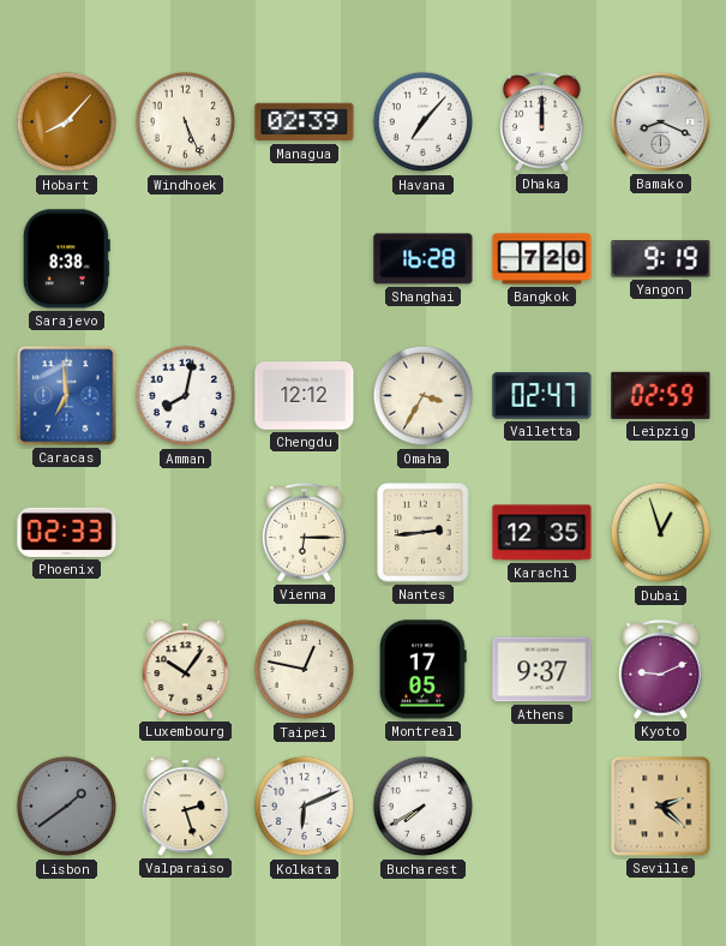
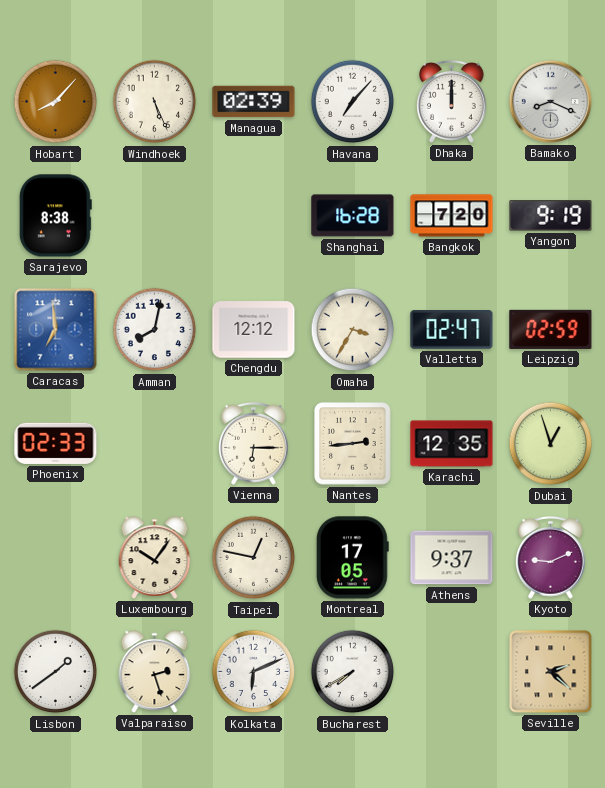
Lisbon dial: grey -> white (56, 672)
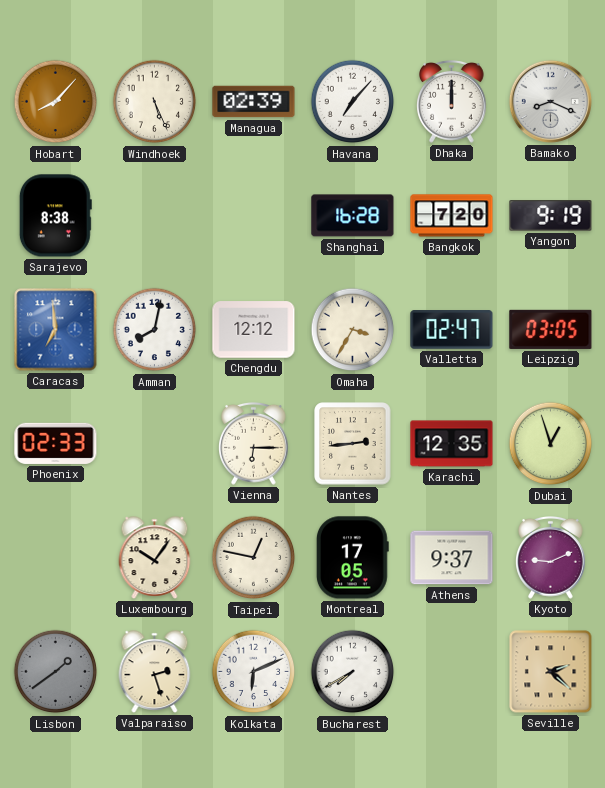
Leipzig: 02:59 -> 03:05 (551, 329)
Lisbon dial: white -> grey (56, 672)
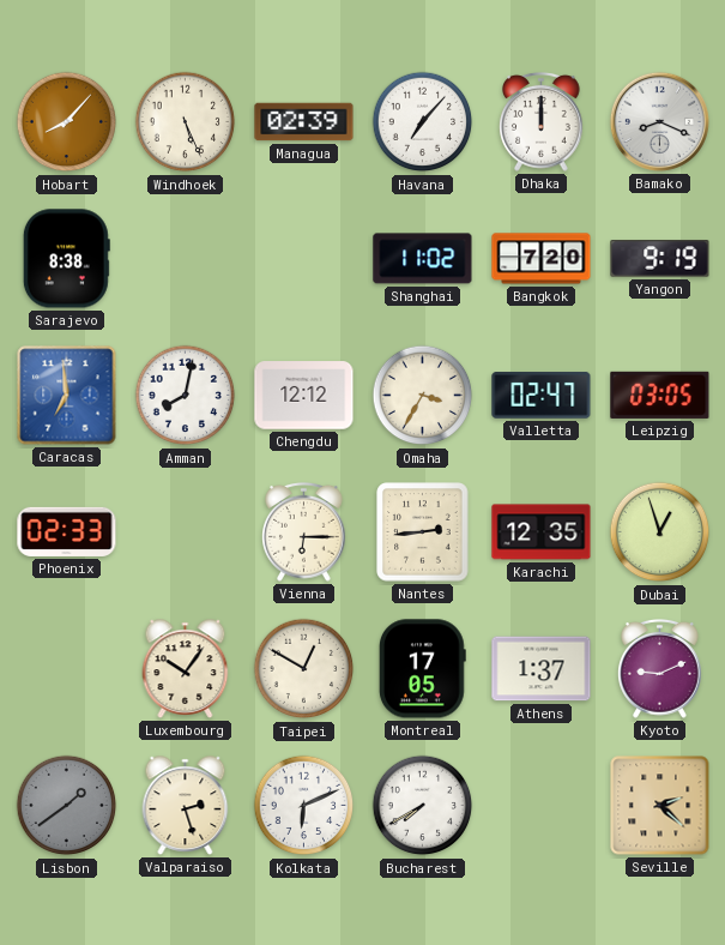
Shanghai: 16:28 -> 11:02 (423, 259)
Taipei: 12:47 -> 12:50 (304, 669)
Athens: 9:37 -> 1:37 (542, 669)
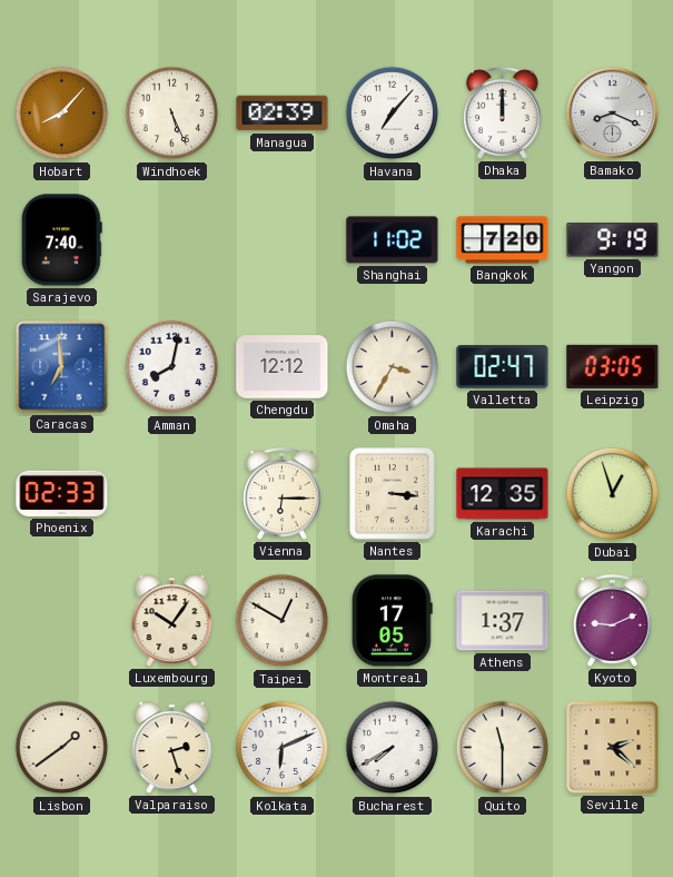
Sarajevo: 8:38 -> 7:40 (61, 240)
Nantes: 2:44 -> 3:16 (393, 494)
Lisbon dial: grey -> cream (62, 748)
Quito: none -> 11:30 (503, 748)
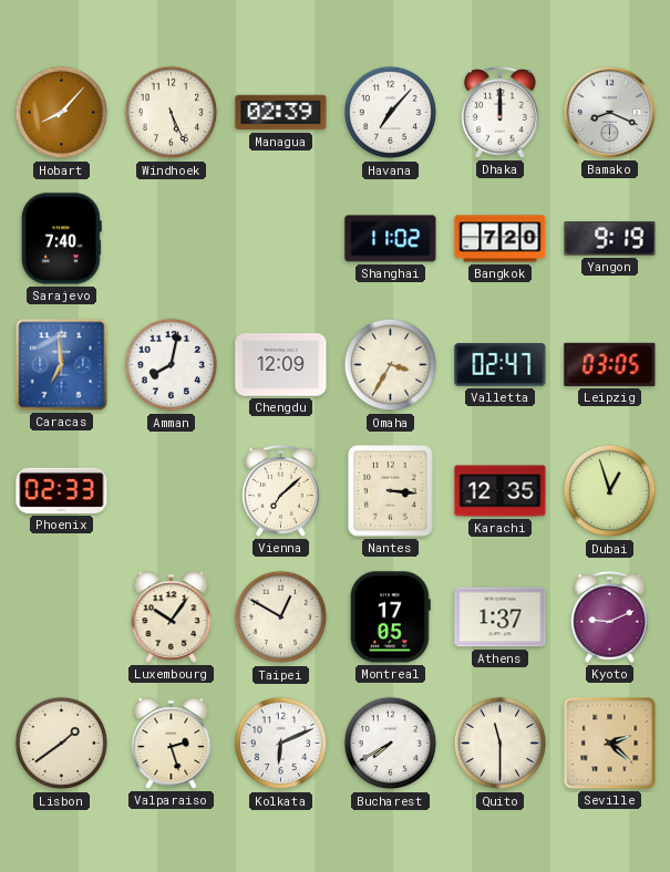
Chengdu: 12:12 -> 12:09 (281, 365)
Vienna: 6:15 -> 7:08 (281, 491)
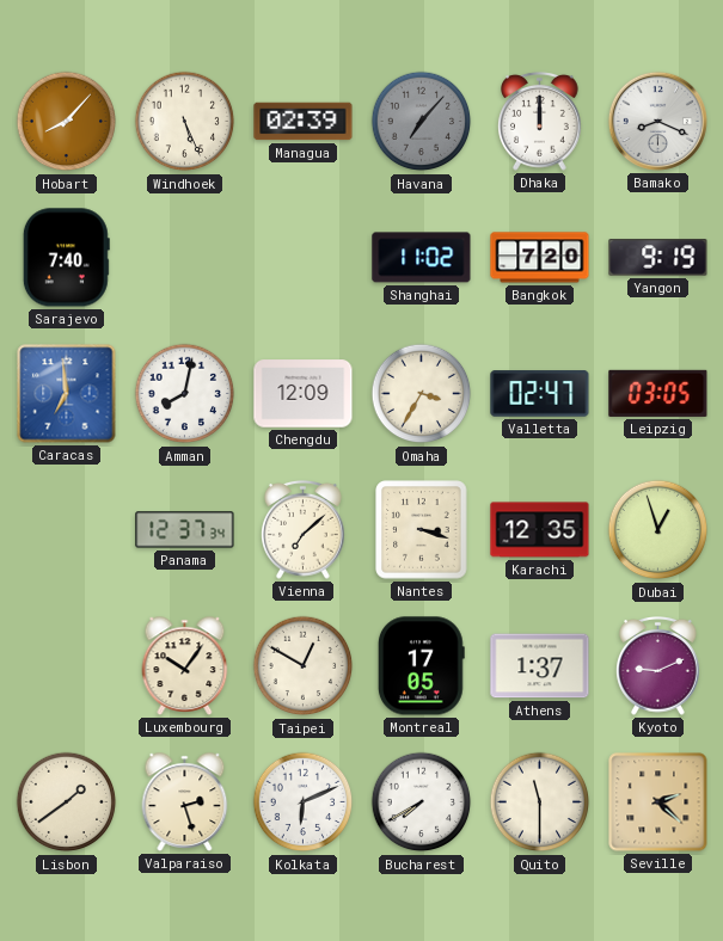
Havana dial: white -> grey (422, 122)
Phoenix: 02:33 -> none (62, 490)
Panama: none -> 12:37 (185, 530)
Nantes: 3:16 -> 3:18 (422, 530)
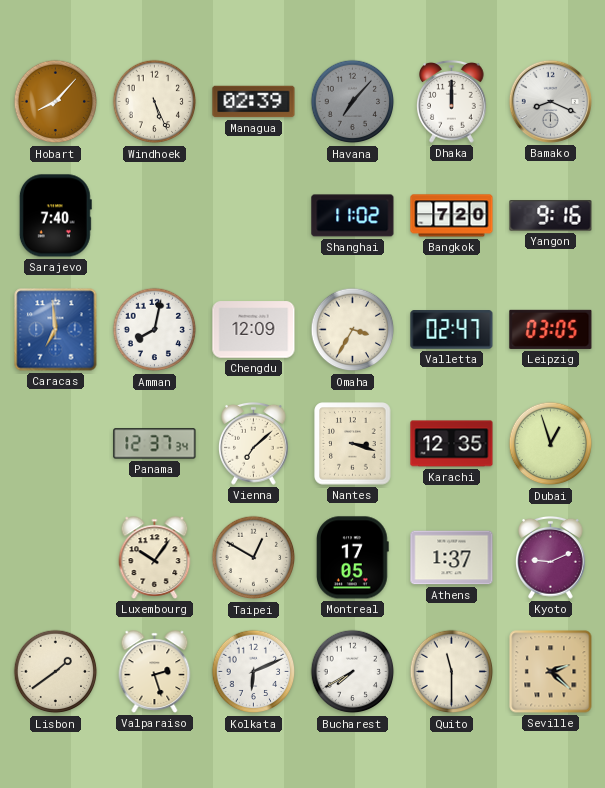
Yangon: 9:19 -> 9:16 (551, 216)
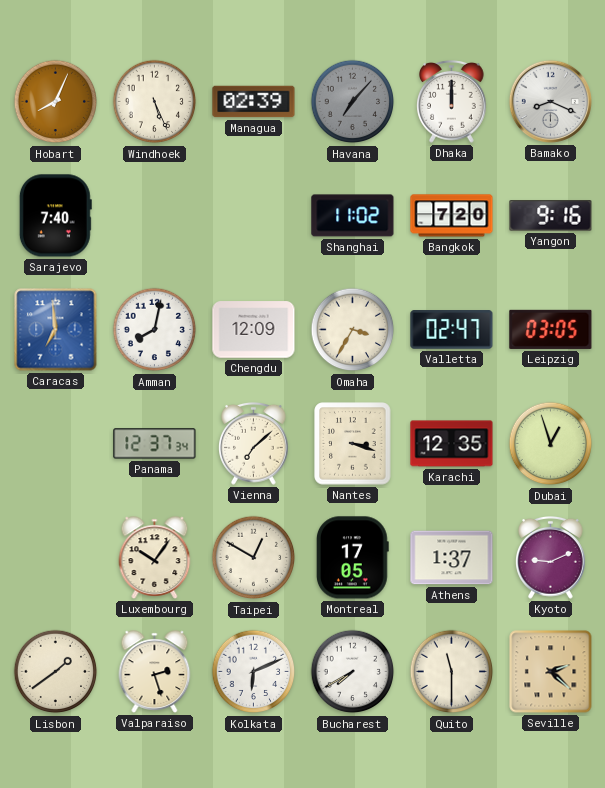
Hobart: 8:07 -> 8:04 (56, 102)
